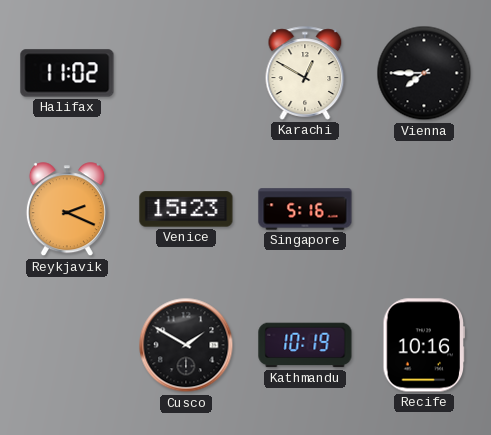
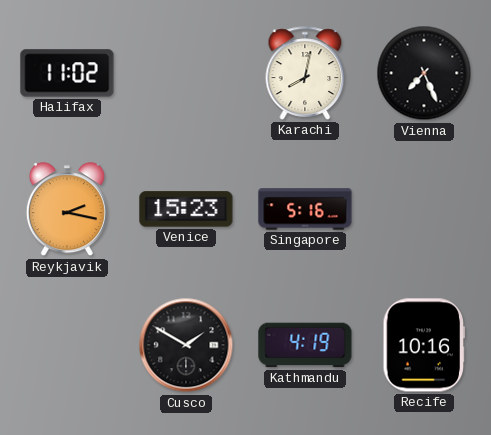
Karachi: 12:50 -> 8:02 (305, 73)
Vienna: 7:45 -> 7:26 (424, 73)
Reykjavik: 2:19 -> 2:17 (67, 210)
Kathmandu: 10:19 -> 4:19 (305, 345)
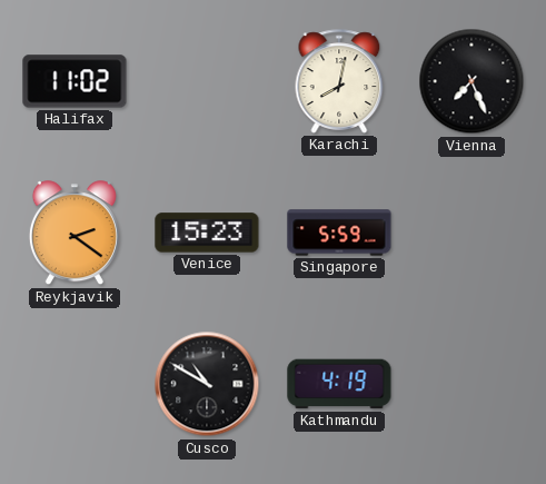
Reykjavik: 2:17 -> 2:21 (75, 234)
Singapore: 5:16 -> 5:59 (339, 233)
Cusco: 1:50 -> 10:50 (207, 384)
Recife: 10:16 -> none (424, 345)
